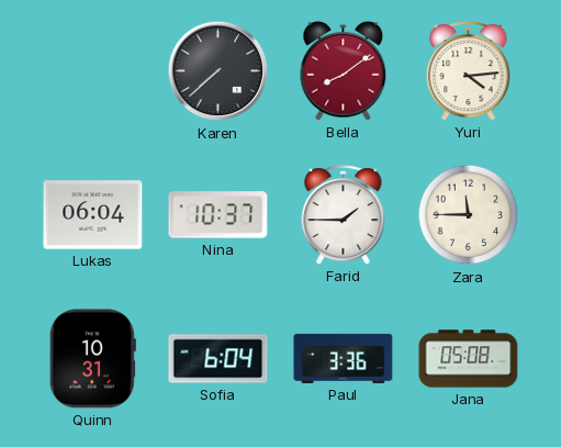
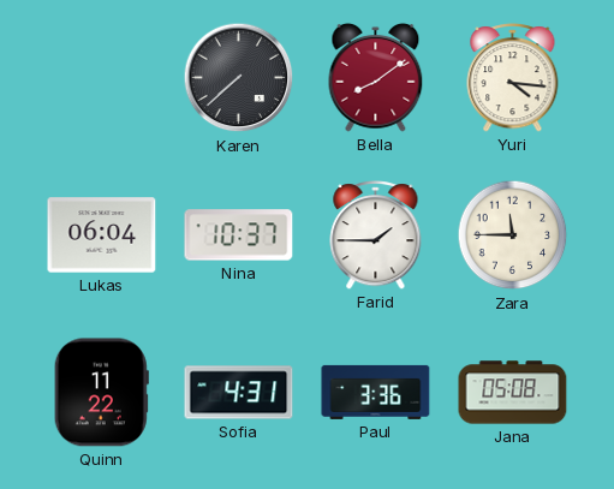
Yuri: 4:14 -> 4:16 (513, 78)
Quinn: 10:31 -> 11:22 (101, 393)
Sofia: 6:04 -> 4:31 (239, 393)
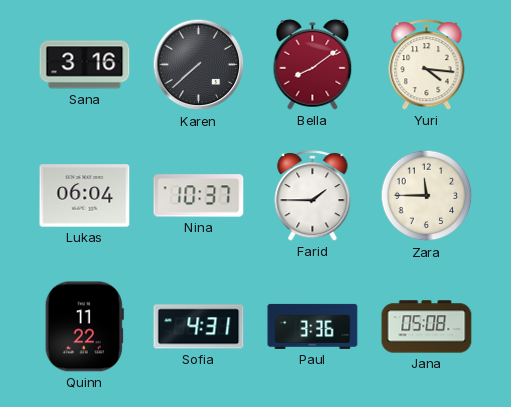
Sana: none -> 3:16 (85, 65)
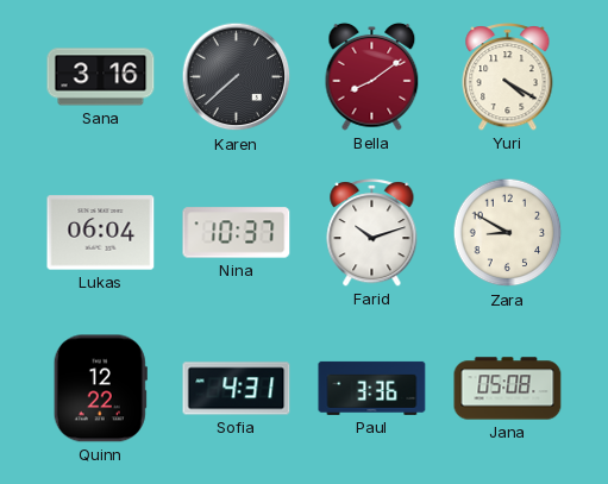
Yuri: 4:16 -> 4:20 (508, 77)
Farid: 1:45 -> 10:12 (372, 233)
Zara: 11:45 -> 8:50 (508, 233)
Quinn: 11:22 -> 12:22 (100, 389)
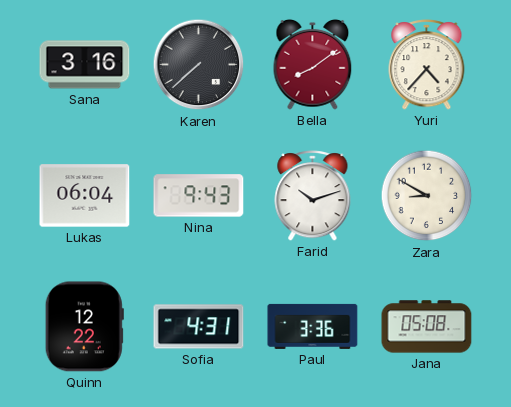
Yuri: 4:20 -> 4:37 (427, 65)
Nina: 10:37 -> 9:43 (199, 196)
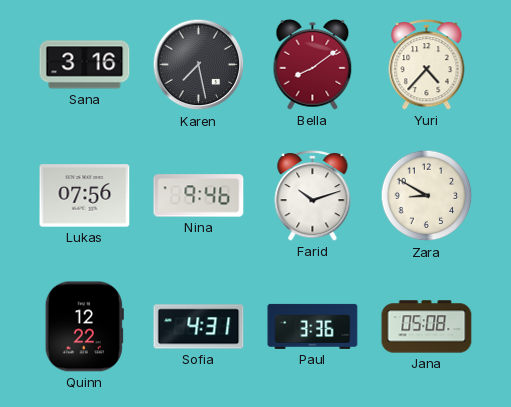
Karen: 7:38 -> 7:28 (199, 65)
Lukas: 06:04 -> 07:56 (85, 196)
Nina: 9:43 -> 9:46 (199, 196)
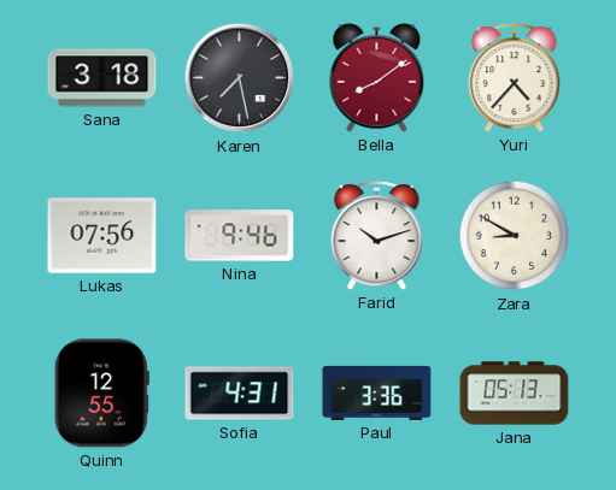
Sana: 3:16 -> 3:18 (102, 78)
Quinn: 12:22 -> 12:55 (101, 394)
Jana: 05:08 -> 05:13 (515, 394)
